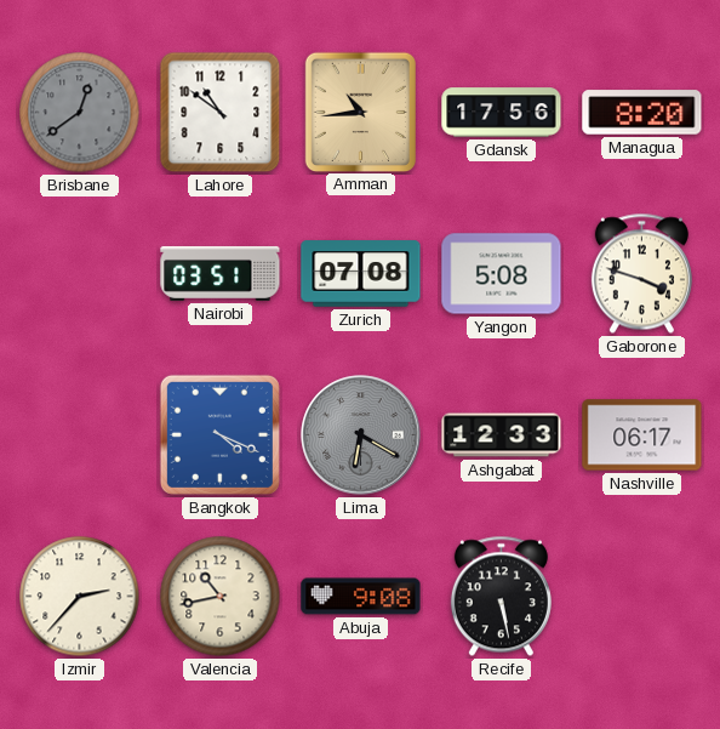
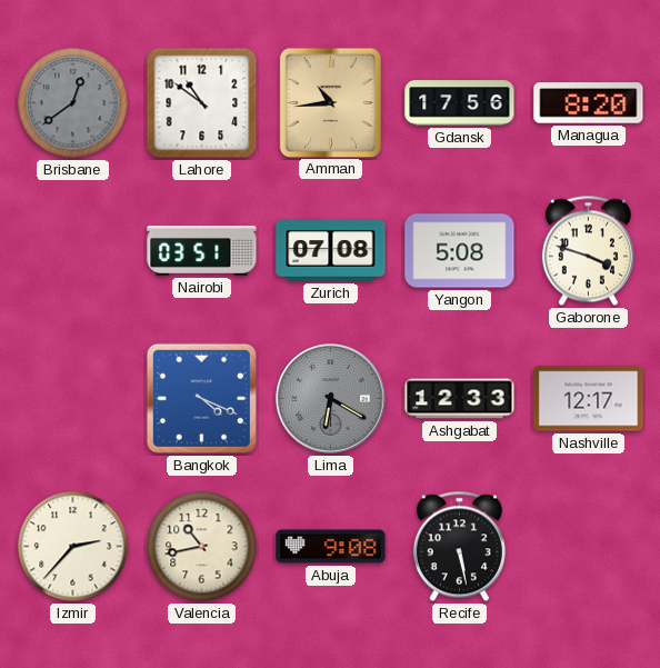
Nashville: 06:17 -> 12:17 (589, 399)
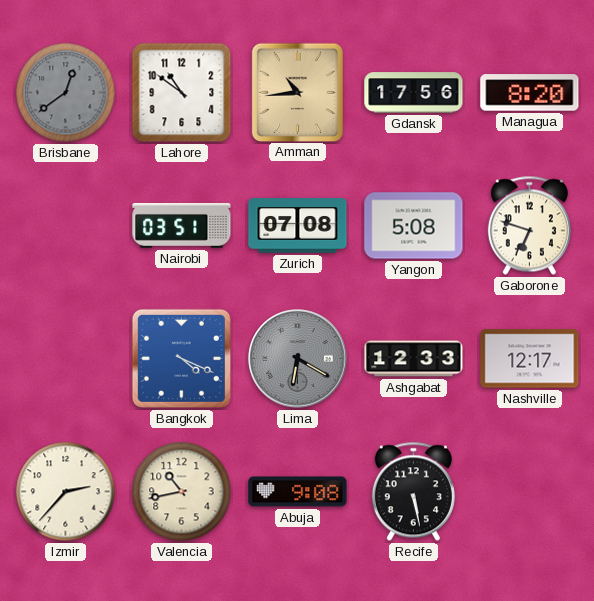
Gaborone: 3:48 -> 6:48 (529, 226)
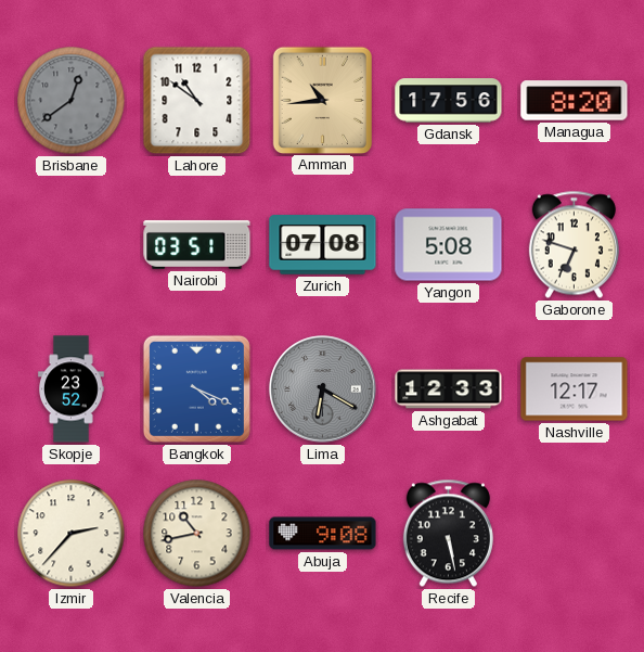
Skopje: none -> 23:52 (72, 389)
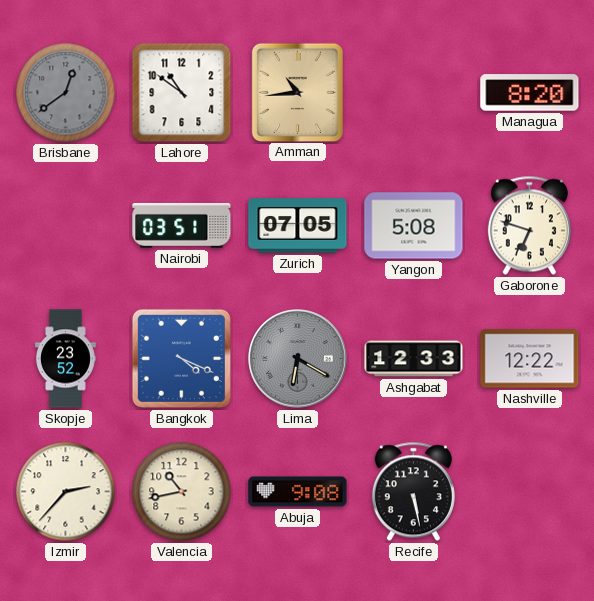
Gdansk: 17:56 -> none (449, 101)
Zurich: 07:08 -> 07:05 (298, 226)
Nashville: 12:17 -> 12:22 (530, 359)
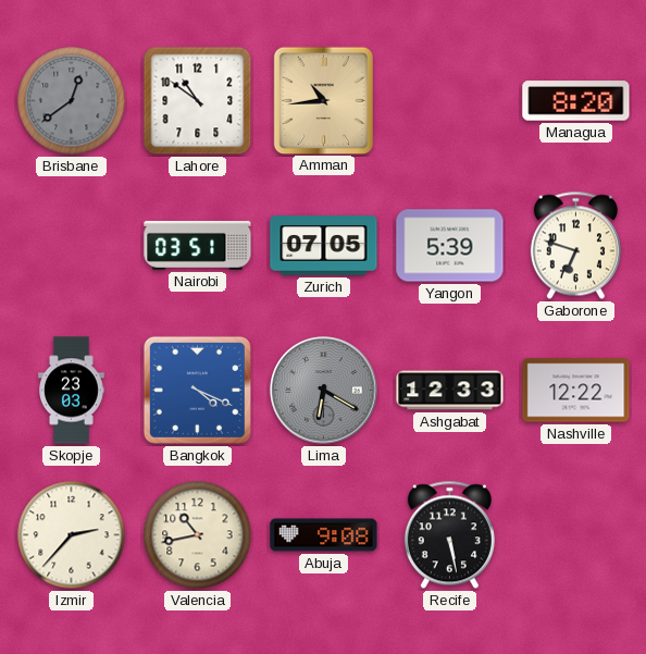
Yangon: 5:08 -> 5:39 (450, 246)
Skopje: 23:52 -> 23:03 (72, 391)
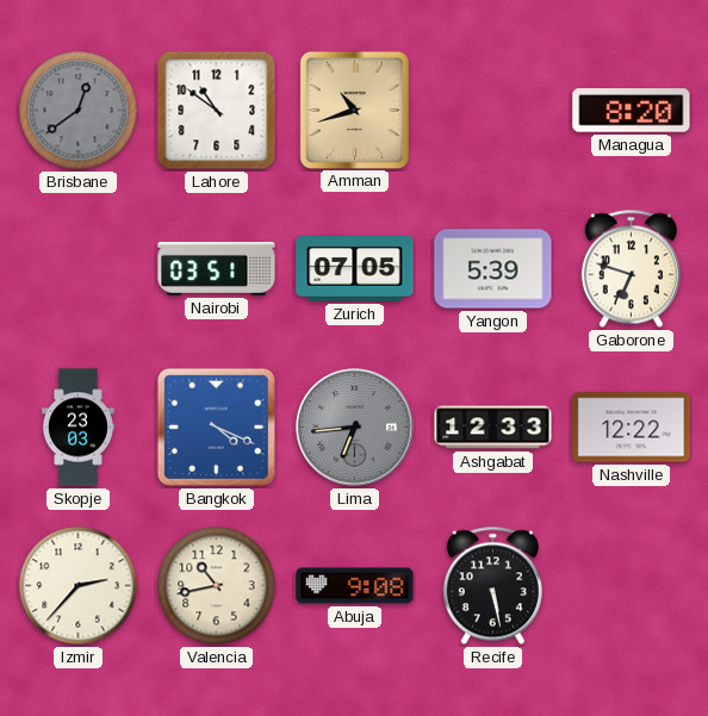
Amman: 10:44 -> 10:42 (354, 110)
Lima: 6:20 -> 6:44 (355, 428)
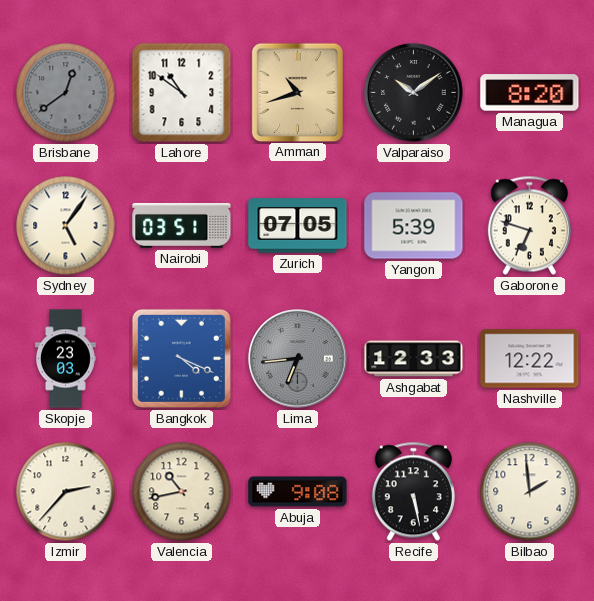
Valparaiso: none -> 10:09 (414, 93)
Sydney: none -> 5:06 (66, 226)
Bilbao: none -> 1:59 (530, 492)
